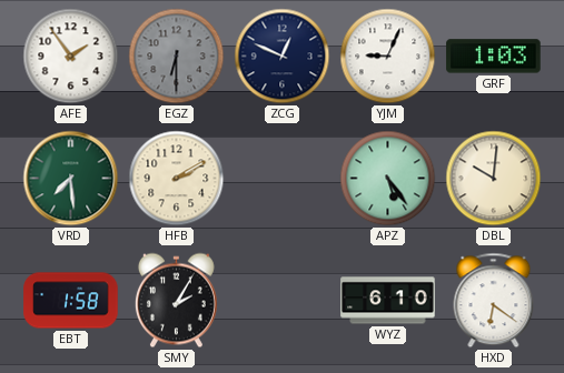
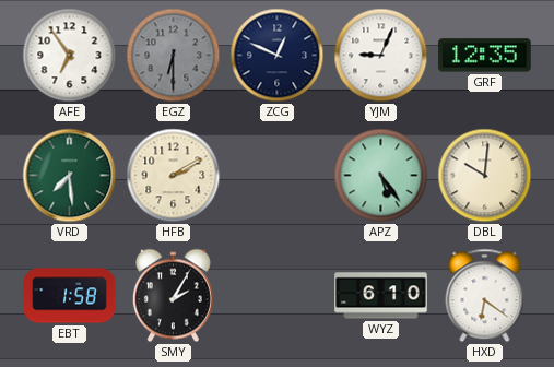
AFE: 1:54 -> 6:54 (70, 56)
GRF: 1:03 -> 12:35 (485, 56)
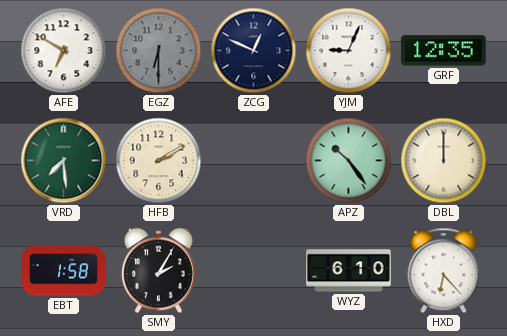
AFE: 6:54 -> 6:50 (64, 51)
APZ: 5:24 -> 10:24 (349, 161)
DBL: 10:01 -> 12:00 (444, 161)
HXD: 6:21 -> 6:23 (444, 271)
